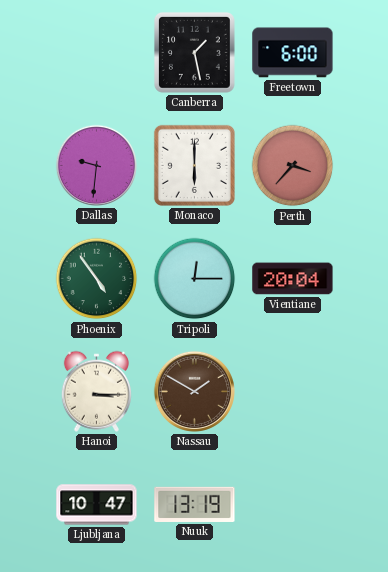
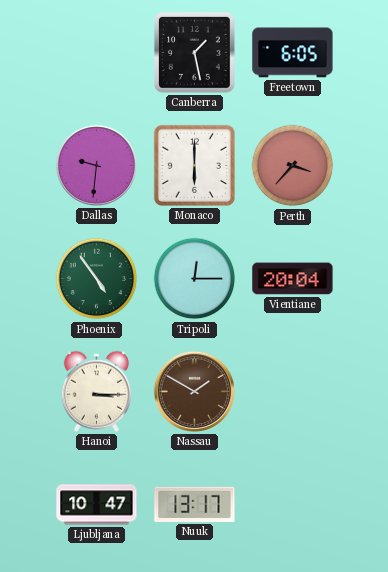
Freetown: 6:00 -> 6:05 (293, 53)
Nuuk: 13:19 -> 13:17 (195, 504)
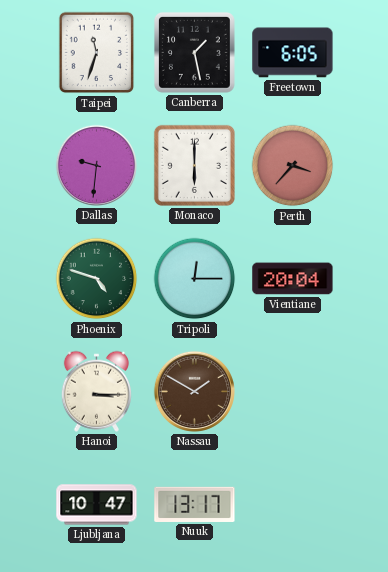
Taipei: none -> 11:33 (97, 53)
Phoenix: 4:54 -> 4:48 (97, 279)
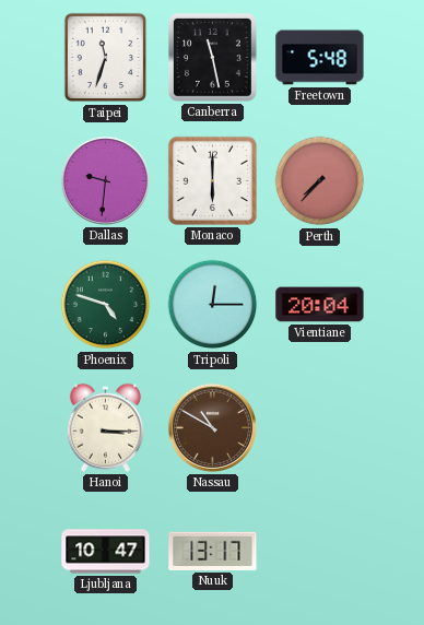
Canberra: 1:28 -> 11:28 (212, 57)
Freetown: 6:05 -> 5:48 (320, 58)
Perth: 3:37 -> 7:37 (320, 181)
Nassau: 1:50 -> 10:50 (212, 427)
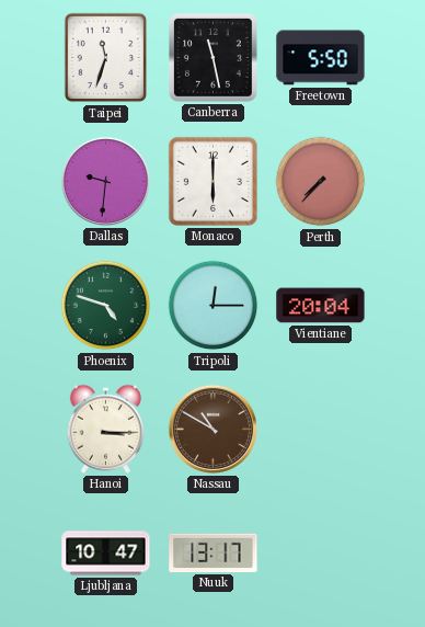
Freetown: 5:48 -> 5:50 (321, 58)
